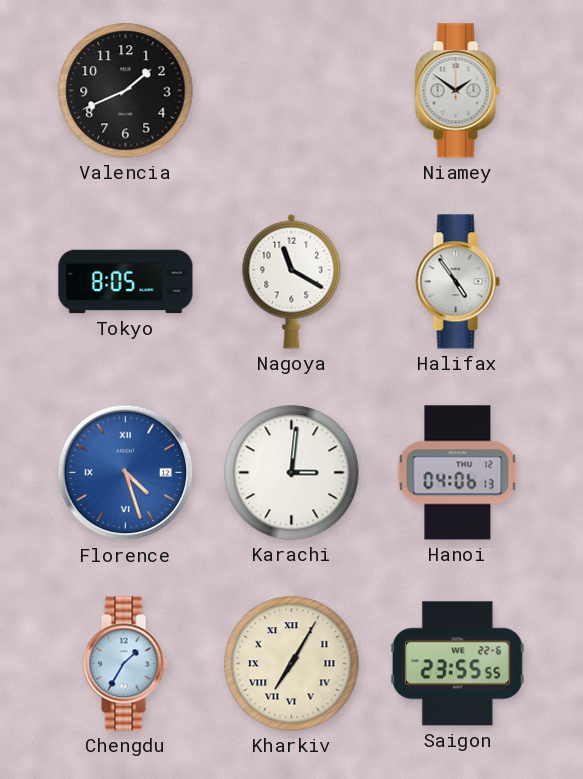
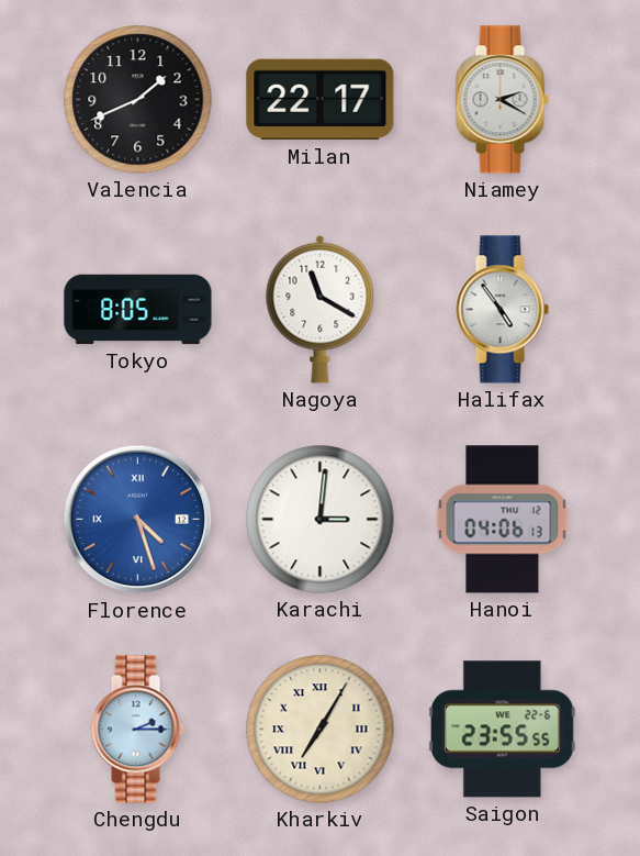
Milan: none -> 22:17 (321, 100)
Niamey: 1:51 -> 2:20 (502, 100)
Chengdu: 1:35 -> 2:15 (137, 730)
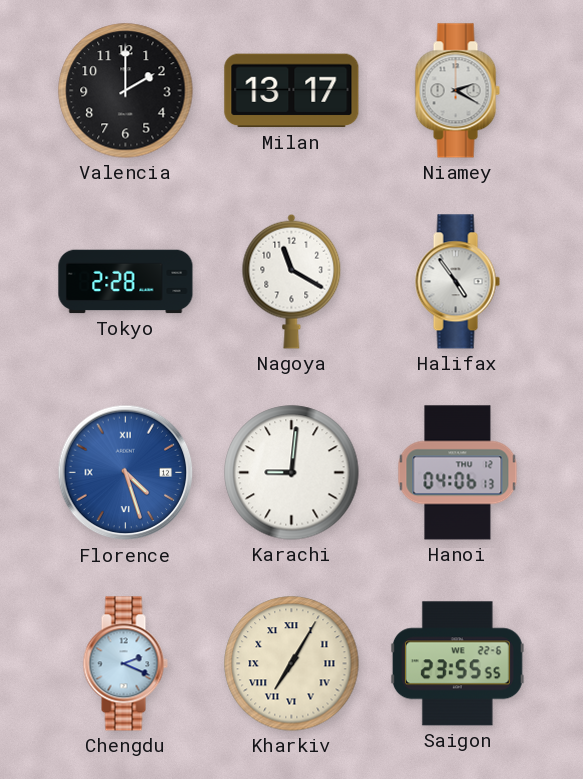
Valencia: 1:41 -> 2:00 (126, 91)
Milan: 22:17 -> 13:17 (292, 91)
Tokyo: 8:05 -> 2:28 (126, 282)
Karachi: 3:01 -> 9:01 (292, 473)
Chengdu: 2:15 -> 2:19 (125, 664)
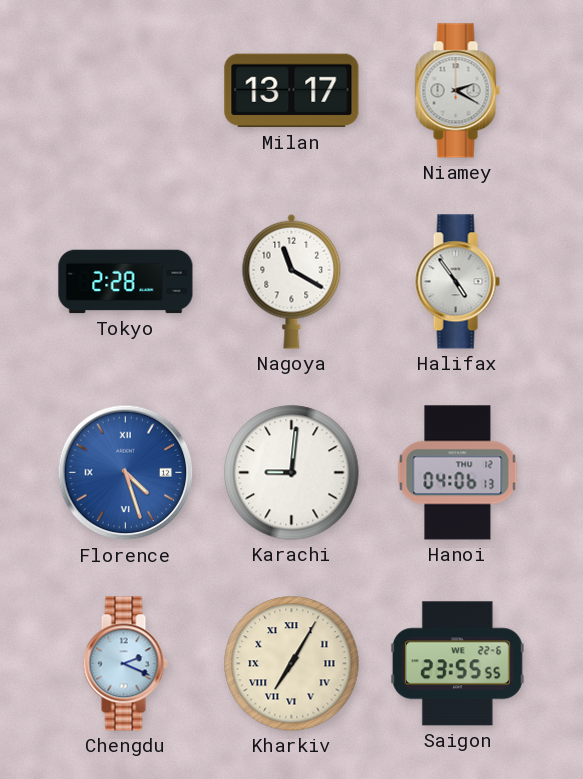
Valencia: 2:00 -> none (126, 91)
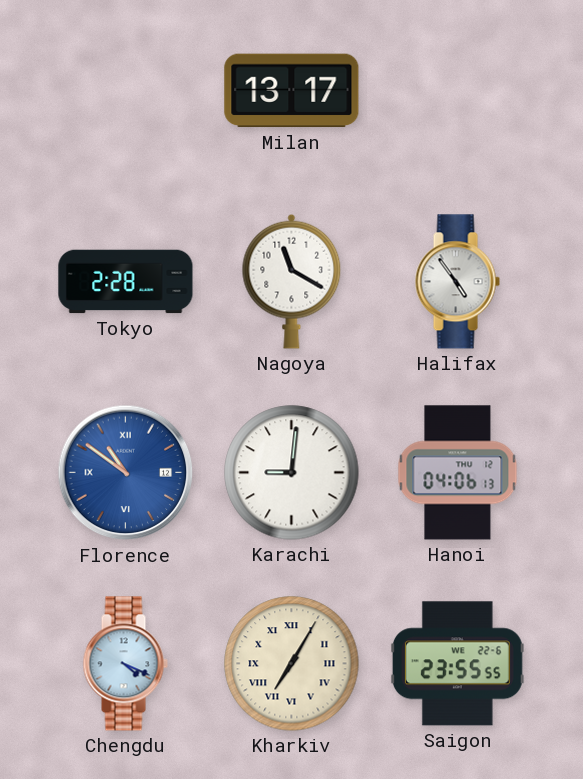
Niamey: 2:20 -> none (457, 91)
Florence: 4:27 -> 10:51 (126, 473)
Chengdu: 2:19 -> 4:19 (125, 664)
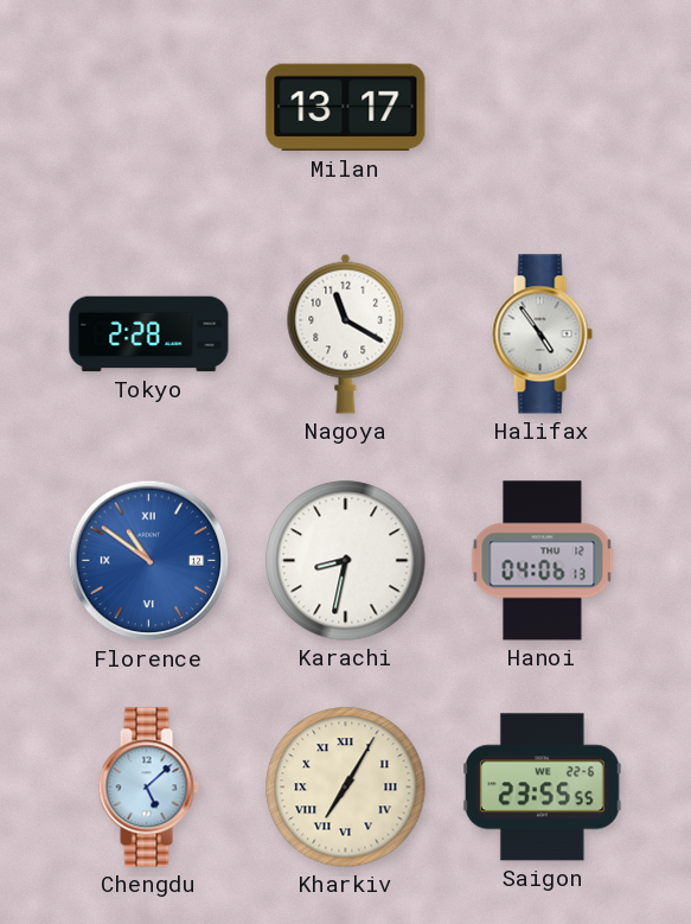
Karachi: 9:01 -> 8:32 (346, 561)
Chengdu: 4:19 -> 5:08 (148, 788)
